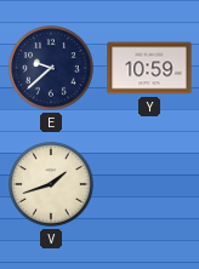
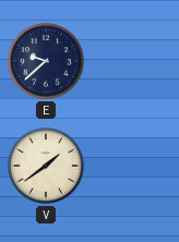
Y: 10:59 -> none (149, 68)
V: 1:42 -> 1:39 (46, 166)
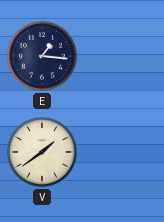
E: 9:38 -> 1:16 (42, 56)
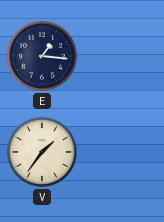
V: 1:39 -> 1:36 (42, 152)
